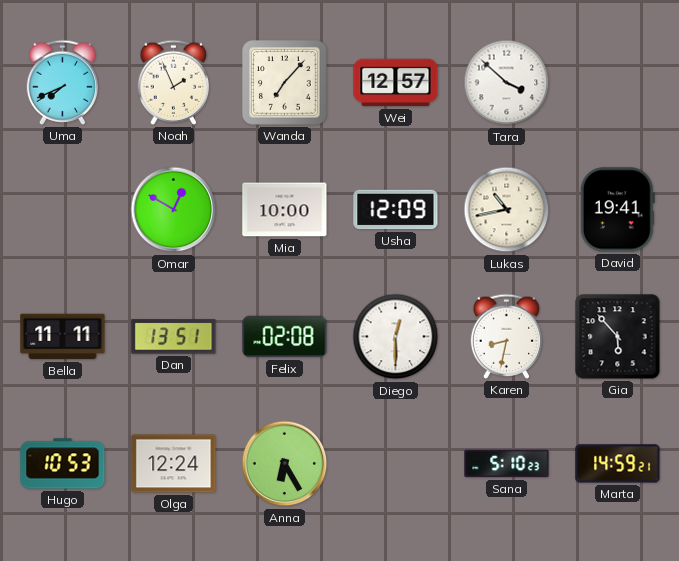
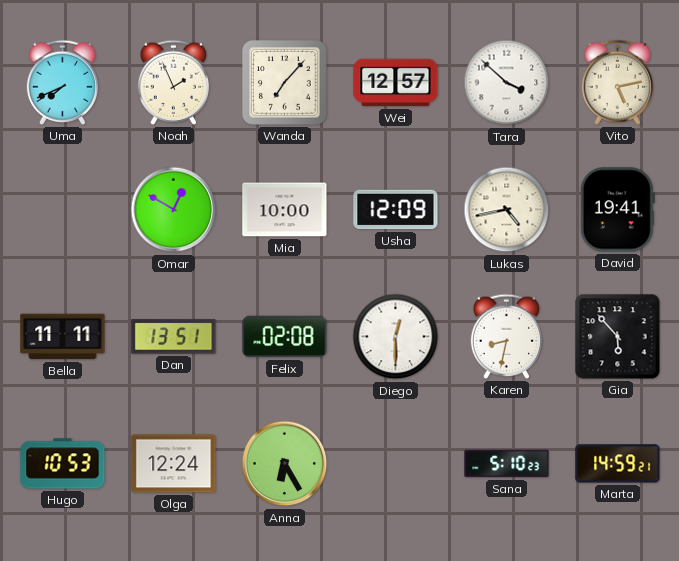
Vito: none -> 5:13 (617, 82)
Lukas: 10:43 -> 4:43 (507, 210)
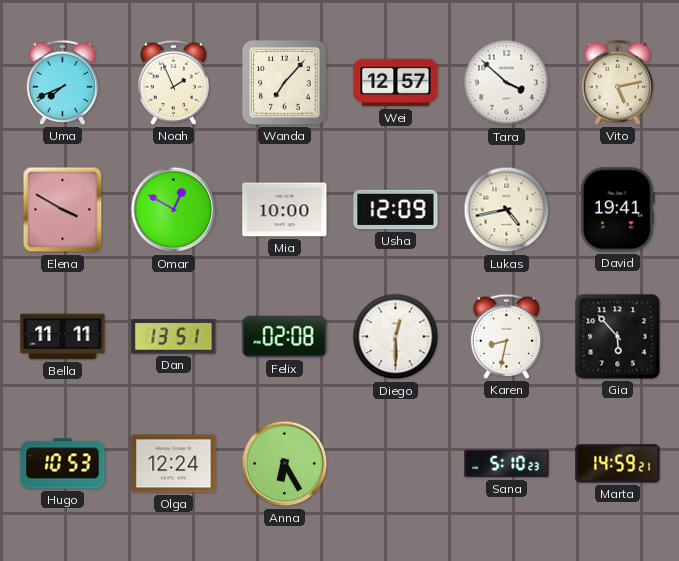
Elena: none -> 3:50 (63, 210)
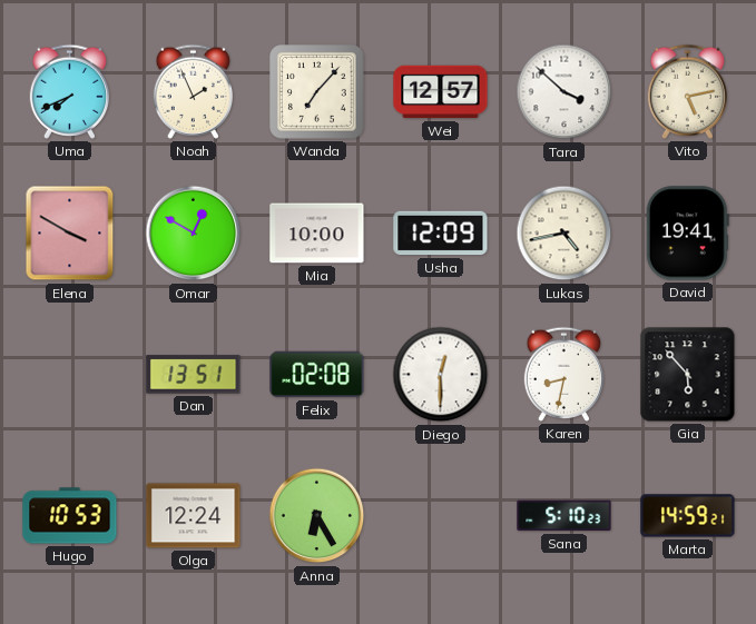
Bella: 11:11 -> none (63, 337)
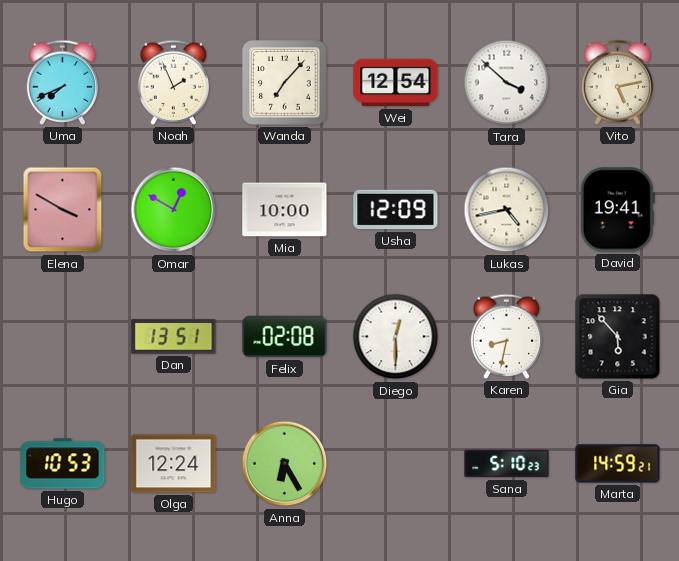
Wei: 12:57 -> 12:54 (396, 83)
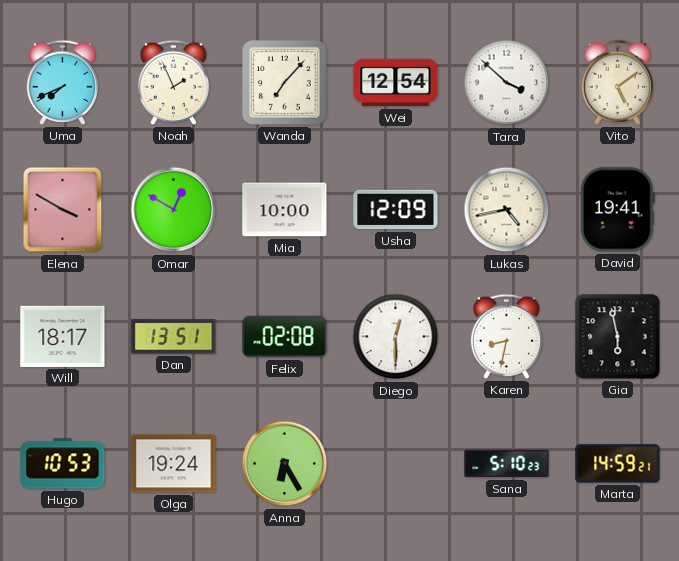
Vito: 5:13 -> 5:09 (617, 82)
Will: none -> 18:17 (63, 336)
Gia: 5:53 -> 5:58 (618, 337)
Olga: 12:24 -> 19:24 (174, 464)
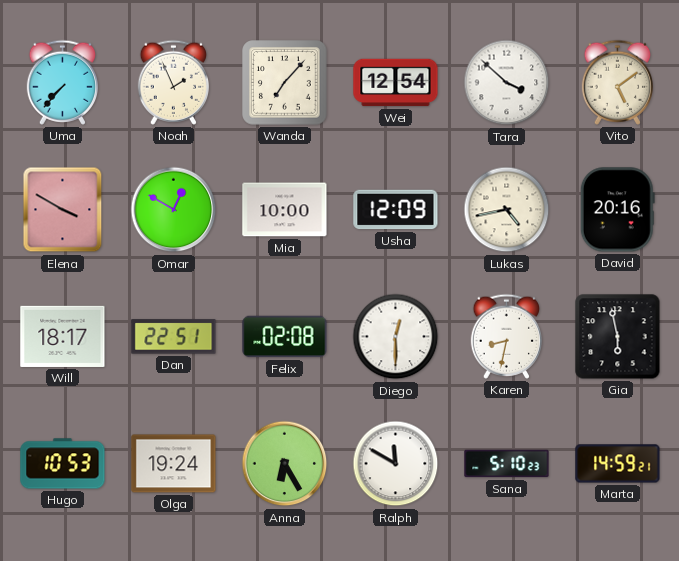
Uma: 7:41 -> 7:37 (62, 82)
David: 19:41 -> 20:16 (617, 210)
Dan: 13:51 -> 22:51 (174, 337)
Ralph: none -> 11:50 (396, 464)
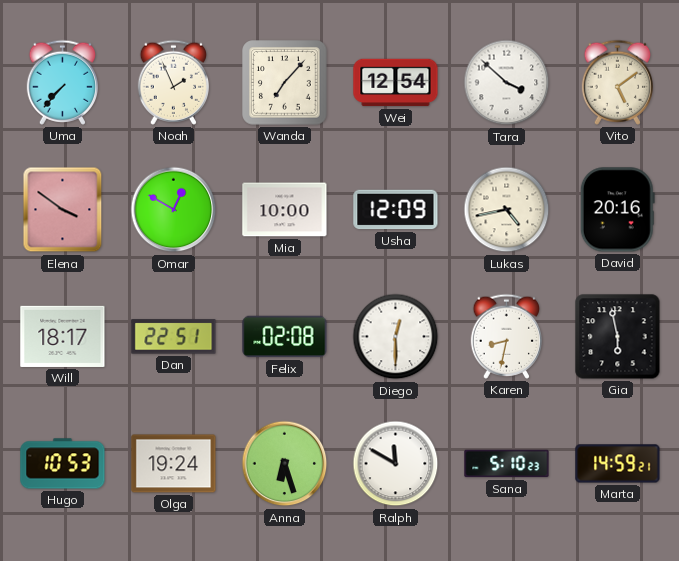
Elena: 3:50 -> 3:51 (63, 210)
Anna: 6:25 -> 6:27 (285, 464)
